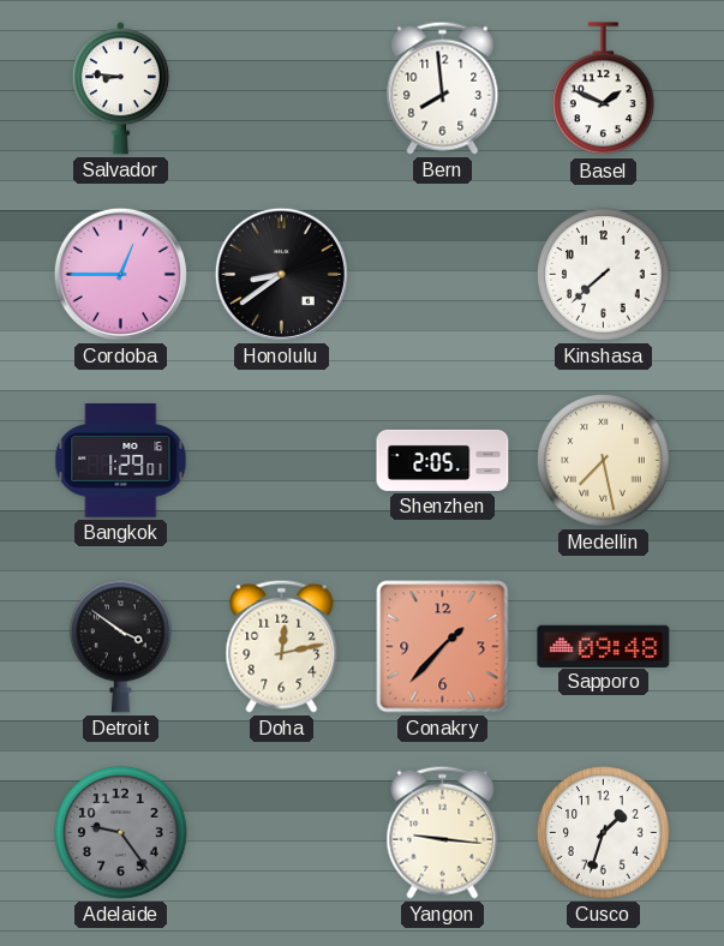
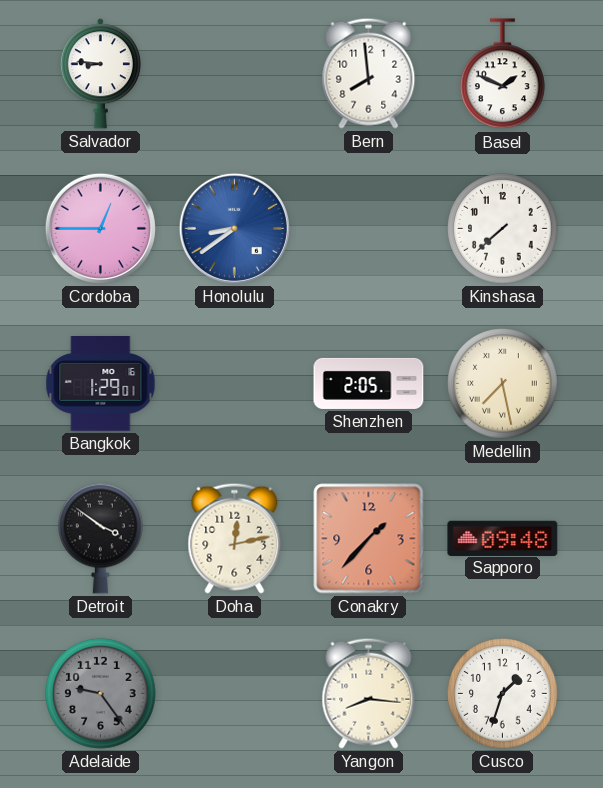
Honolulu dial: black -> blue (234, 228)
Yangon: 9:16 -> 8:16 (369, 693)
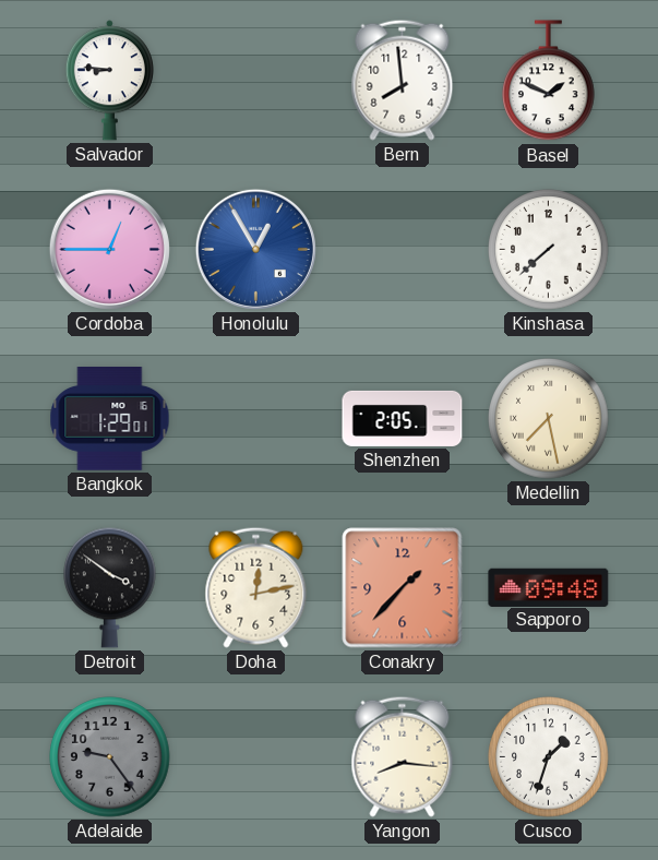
Honolulu: 8:39 -> 12:55 (255, 249)
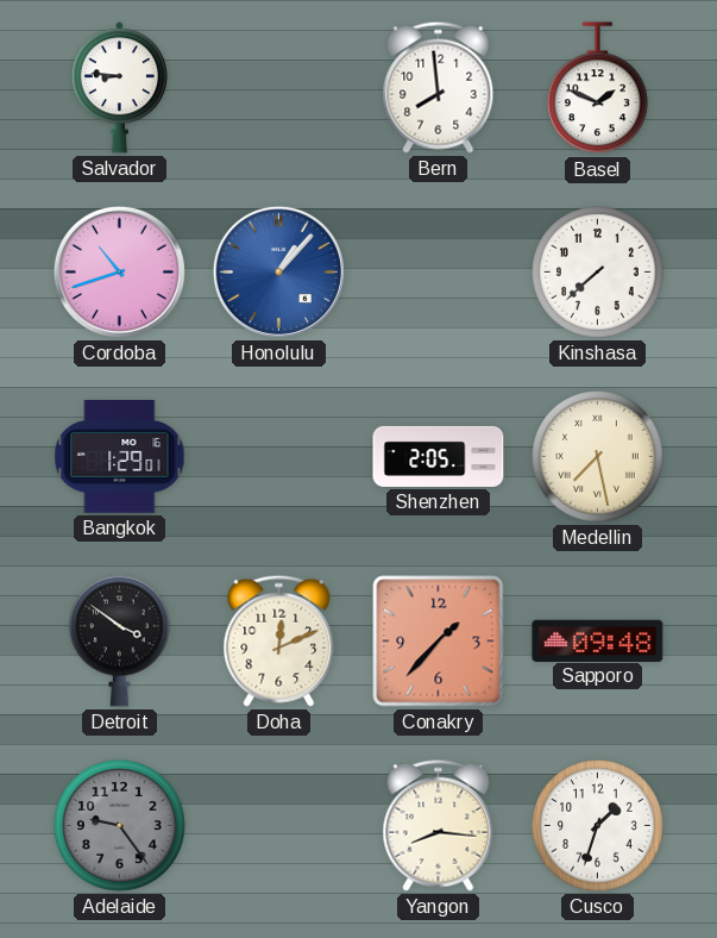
Cordoba: 12:45 -> 10:42 (119, 271)
Honolulu: 12:55 -> 1:07 (278, 271)
Doha: 12:13 -> 12:11 (279, 640)
